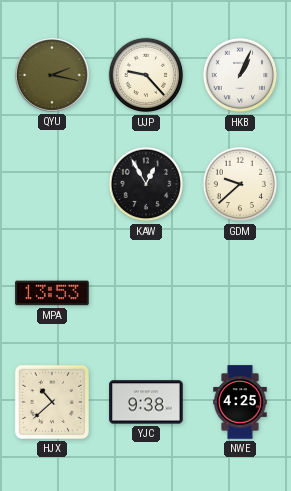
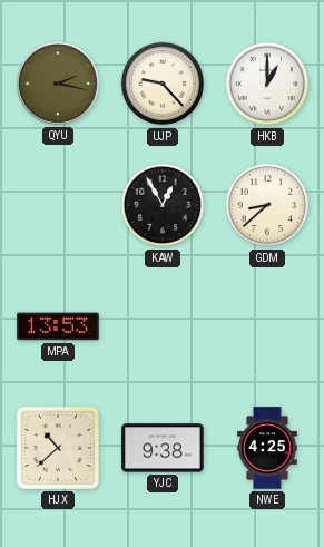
HKB: 1:04 -> 1:00 (267, 84)
GDM: 9:38 -> 8:38 (267, 205)
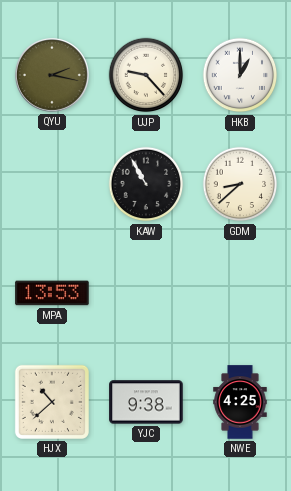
KAW: 12:55 -> 10:55 (146, 184)
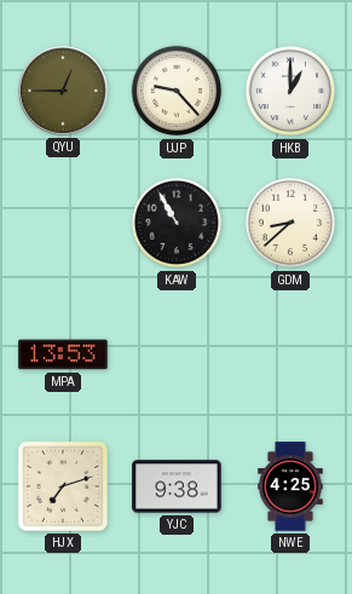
QYU: 2:17 -> 12:45 (63, 91)
HJX: 10:38 -> 7:12 (63, 486)
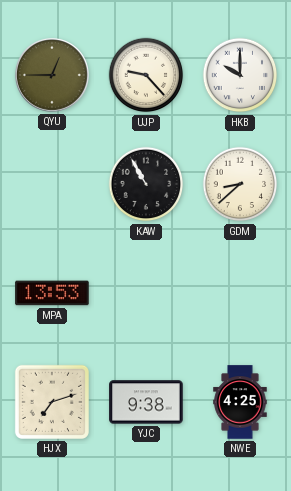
HKB: 1:00 -> 10:00 (240, 75)
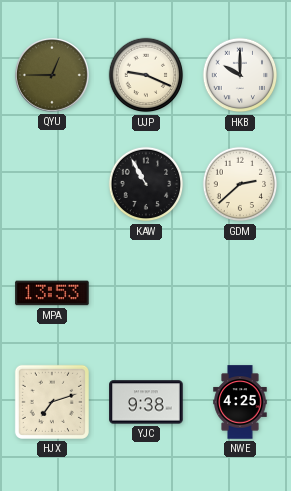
UJP: 9:23 -> 9:19 (146, 75)
GDM: 8:38 -> 2:38 (240, 184)
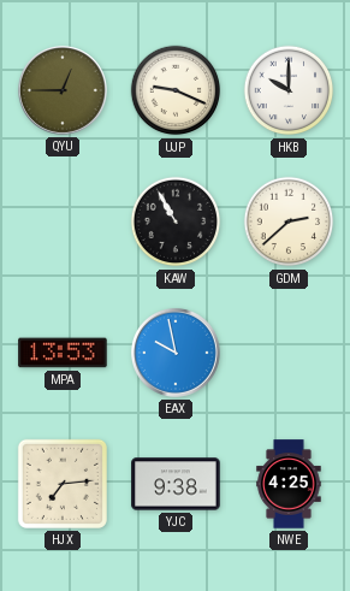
EAX: none -> 9:58 (176, 353)
HJX: 7:12 -> 7:14 (63, 484)
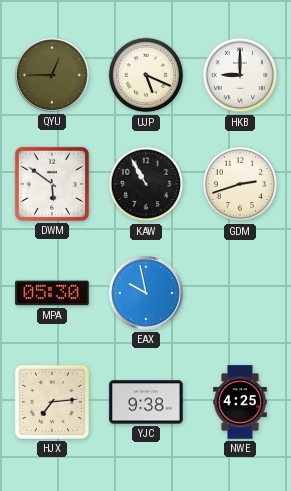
UJP: 9:19 -> 5:19 (146, 75)
HKB: 10:00 -> 9:00 (240, 75)
DWM: none -> 5:51 (52, 184)
GDM: 2:38 -> 2:42 (240, 184)
MPA: 13:53 -> 05:30 (52, 293)
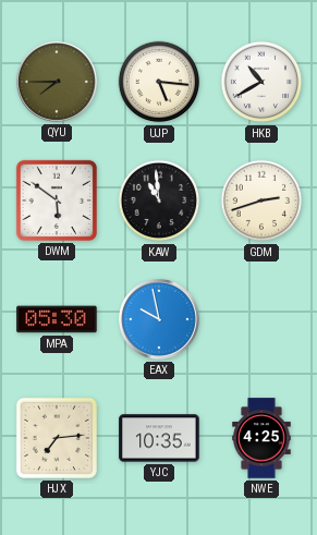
QYU: 12:45 -> 7:45 (57, 82)
UJP: 5:19 -> 5:16 (159, 82)
HKB: 9:00 -> 10:40 (261, 82)
KAW: 10:55 -> 10:59 (159, 200)
YJC: 9:38 -> 10:35 (159, 438)
